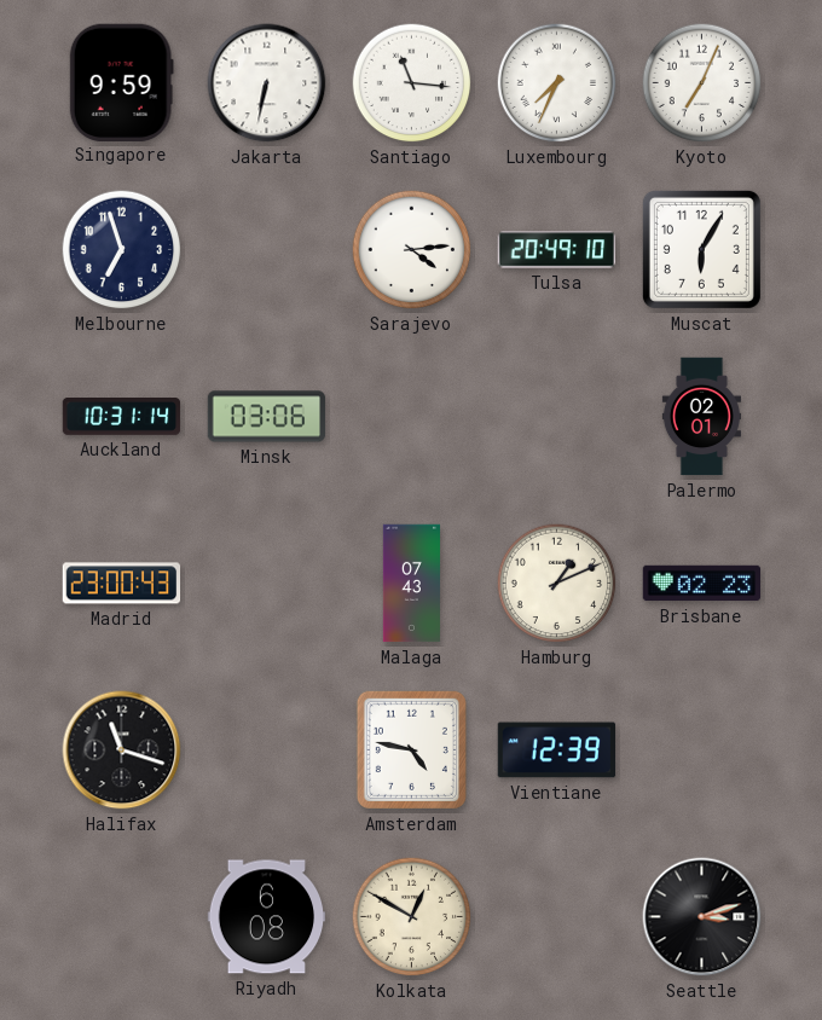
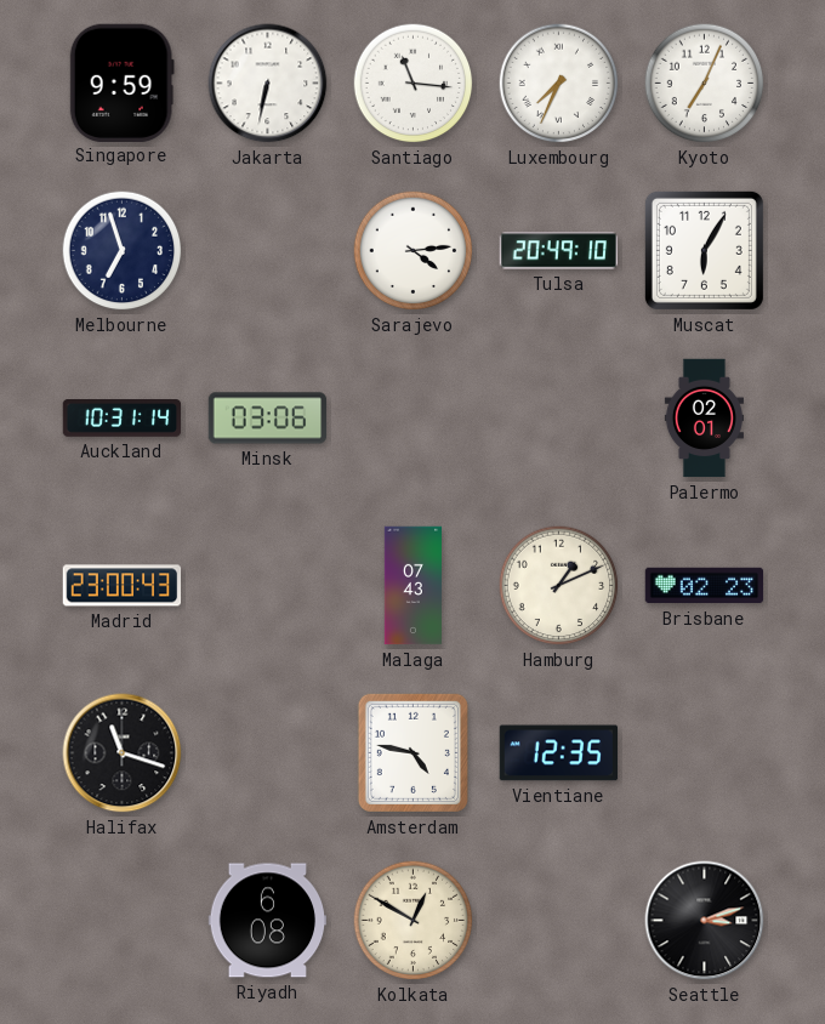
Vientiane: 12:39 -> 12:35 (559, 753)
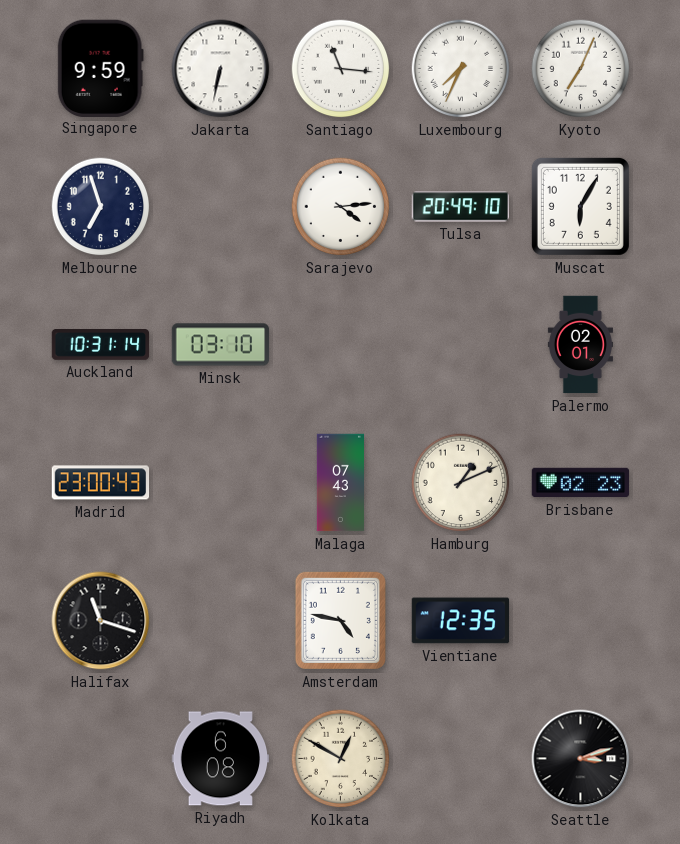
Minsk: 03:06 -> 03:10 (221, 345)
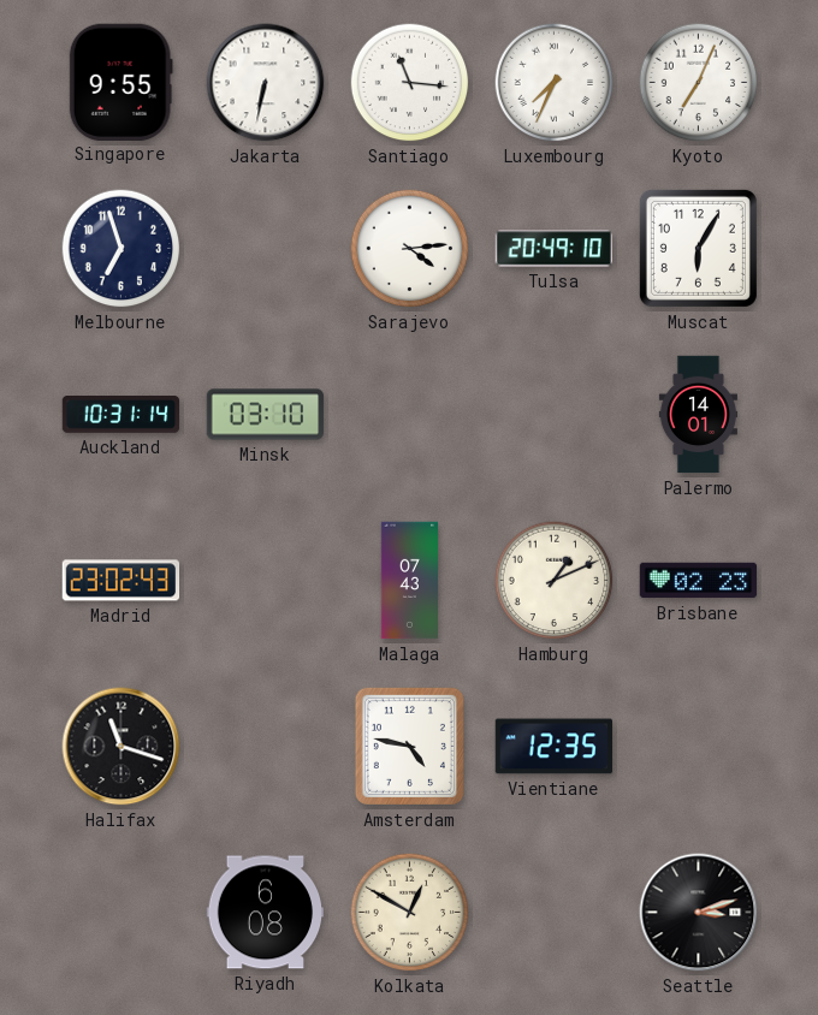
Singapore: 9:59 -> 9:55 (120, 82)
Palermo: 02:01 -> 14:01 (698, 415)
Madrid: 23:00 -> 23:02 (121, 581)
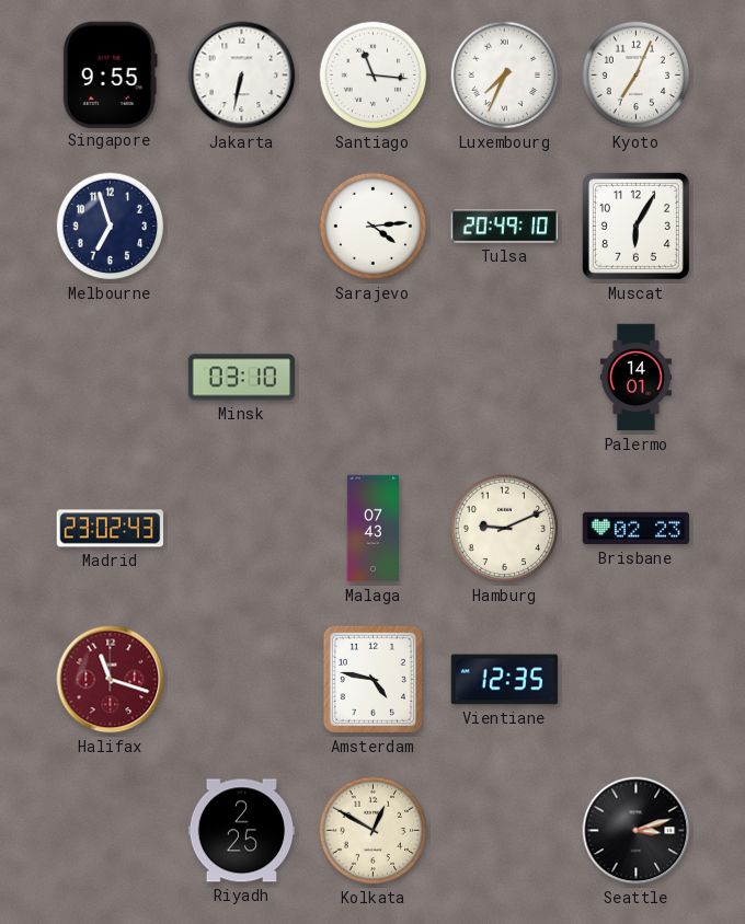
Auckland: 10:31 -> none (121, 415)
Hamburg: 1:11 -> 9:11 (505, 529)
Halifax dial: black -> burgundy (111, 680)
Riyadh: 6:08 -> 2:25 (242, 831)
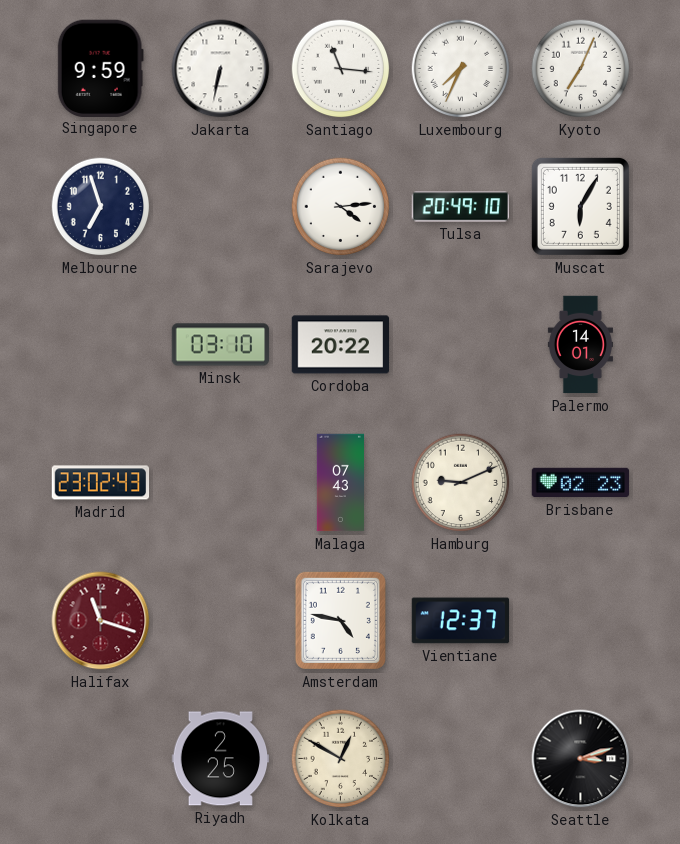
Singapore: 9:55 -> 9:59 (100, 68)
Cordoba: none -> 20:22 (341, 345)
Vientiane: 12:35 -> 12:37 (461, 621)
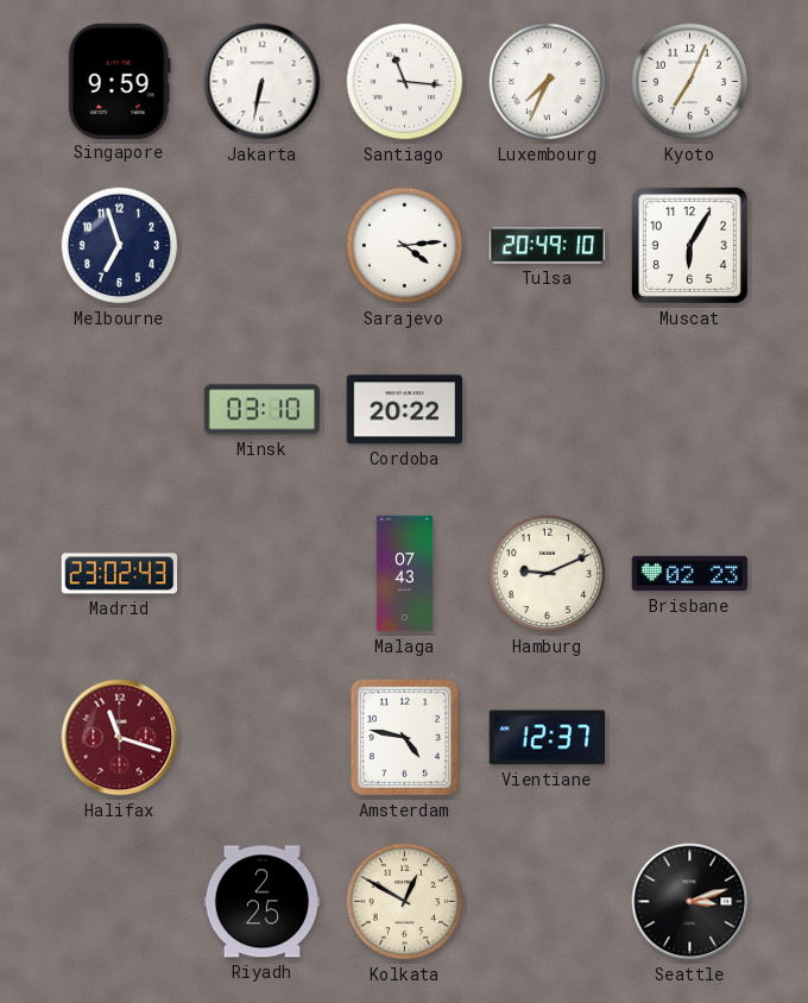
Palermo: 14:01 -> none (580, 345)
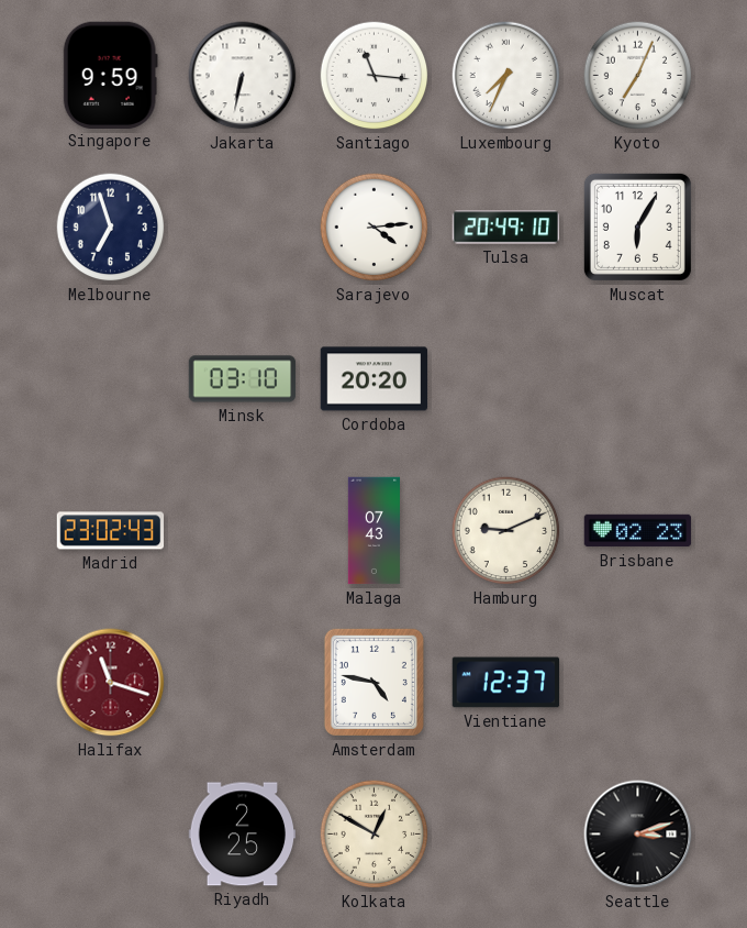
Cordoba: 20:22 -> 20:20 (375, 379)
